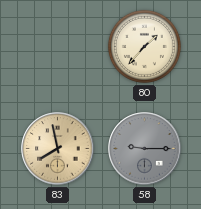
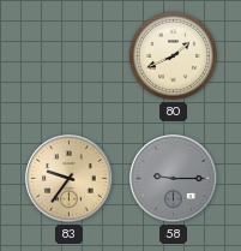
80: 1:37 -> 1:41 (173, 55)
83: 7:58 -> 9:36 (70, 179)
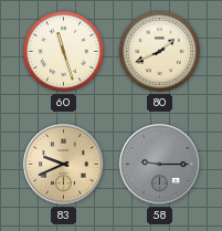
60: none -> 11:27 (63, 51)
83: 9:36 -> 9:41 (64, 165)
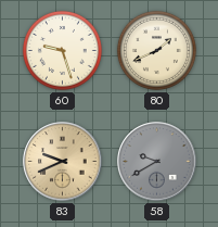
60: 11:27 -> 9:27 (62, 50)
58: 9:15 -> 9:40 (157, 162)
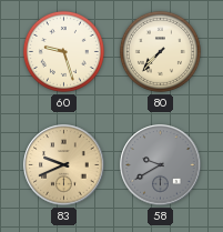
80: 1:41 -> 7:37 (160, 51)
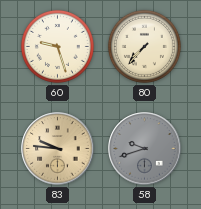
83: 9:41 -> 9:46 (58, 149)
58: 9:40 -> 9:42 (145, 149)
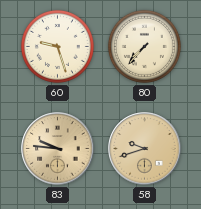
58 dial: grey -> champagne (145, 149)
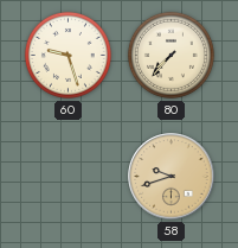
83: 9:46 -> none (58, 149)
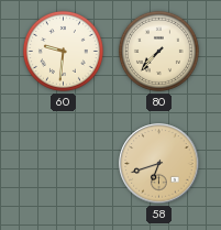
60: 9:27 -> 9:31 (63, 51)
58: 9:42 -> 6:42 (159, 164)
